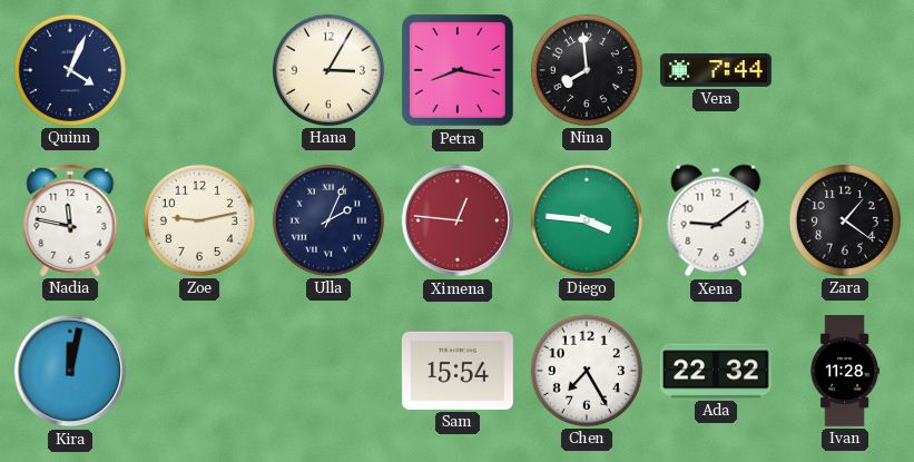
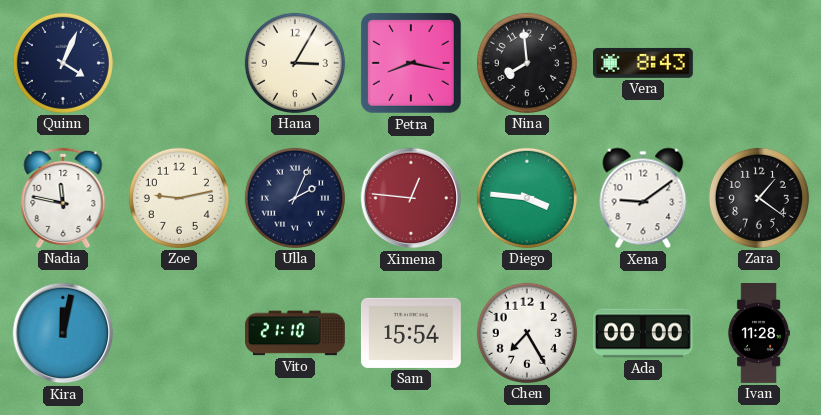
Vera: 7:44 -> 8:43 (643, 63)
Vito: none -> 21:10 (296, 333)
Ada: 22:32 -> 00:00 (643, 333)
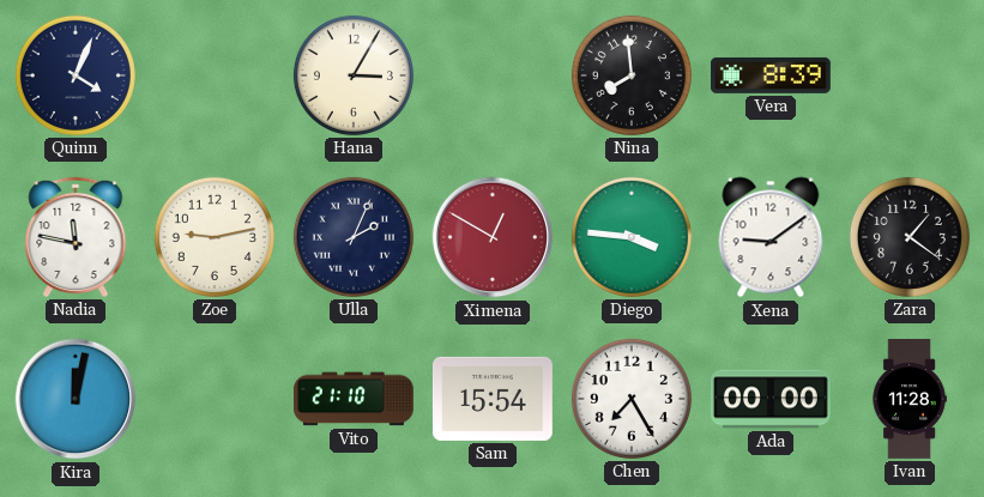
Petra: 8:17 -> none (411, 63)
Vera: 8:43 -> 8:39 (771, 75)
Ximena: 12:46 -> 12:50 (493, 237)
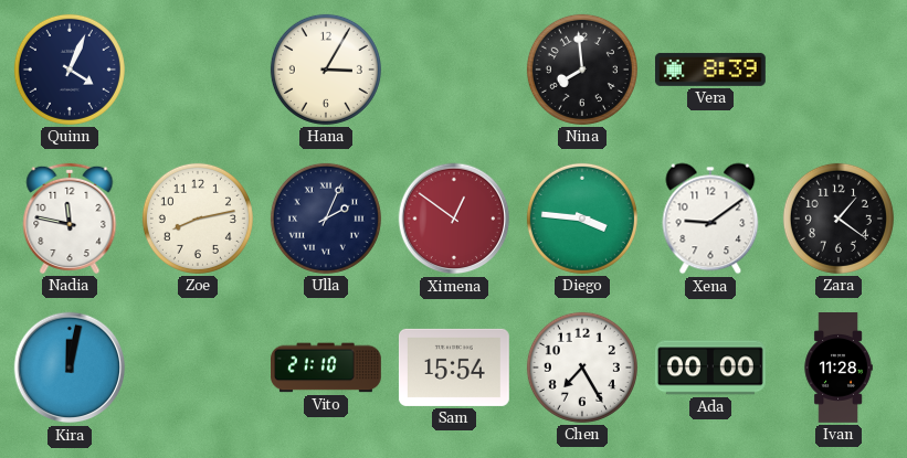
Zoe: 9:13 -> 8:13 (198, 219)
Ximena: 12:50 -> 12:51 (454, 219)
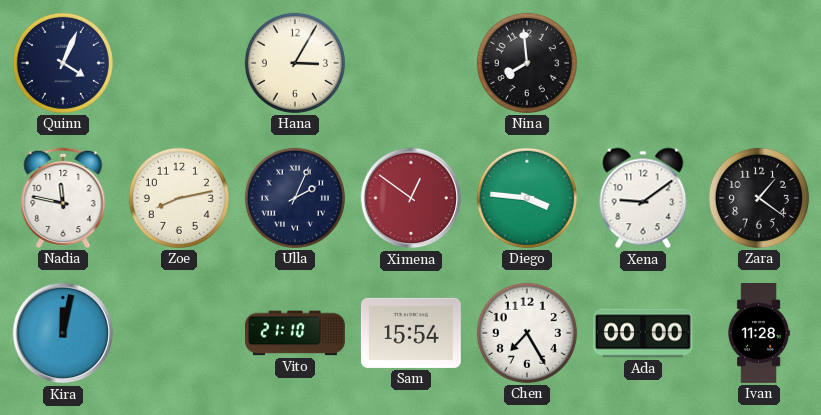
Vera: 8:39 -> none (710, 70)
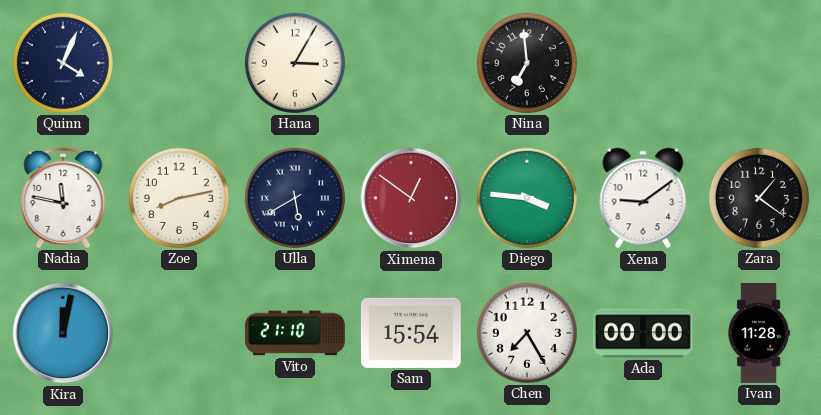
Nina: 7:59 -> 6:59 (527, 63)
Ulla: 2:04 -> 5:40 (295, 198)
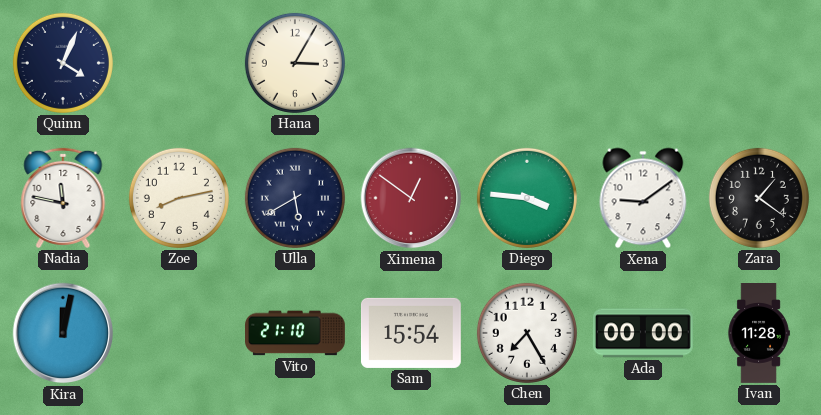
Nina: 6:59 -> none (527, 63)
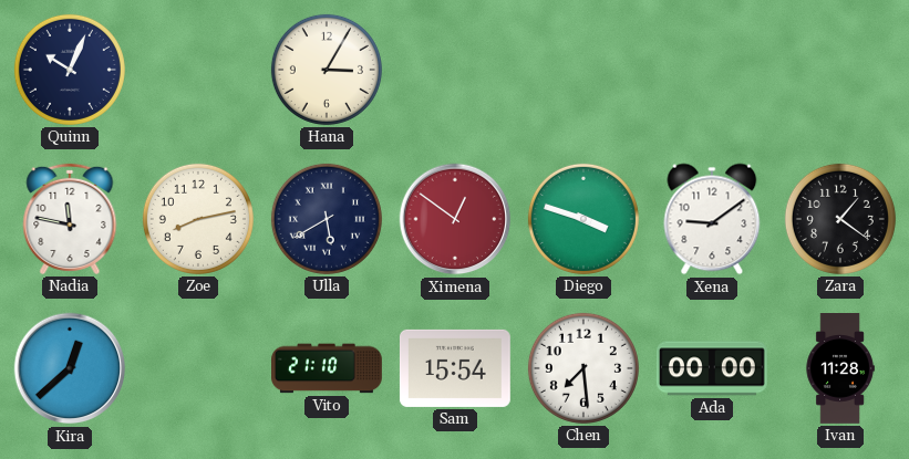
Quinn: 4:04 -> 10:04 (70, 70)
Diego: 3:46 -> 3:48 (583, 219)
Kira: 12:02 -> 12:38 (70, 368)
Chen: 7:25 -> 7:29 (583, 368)
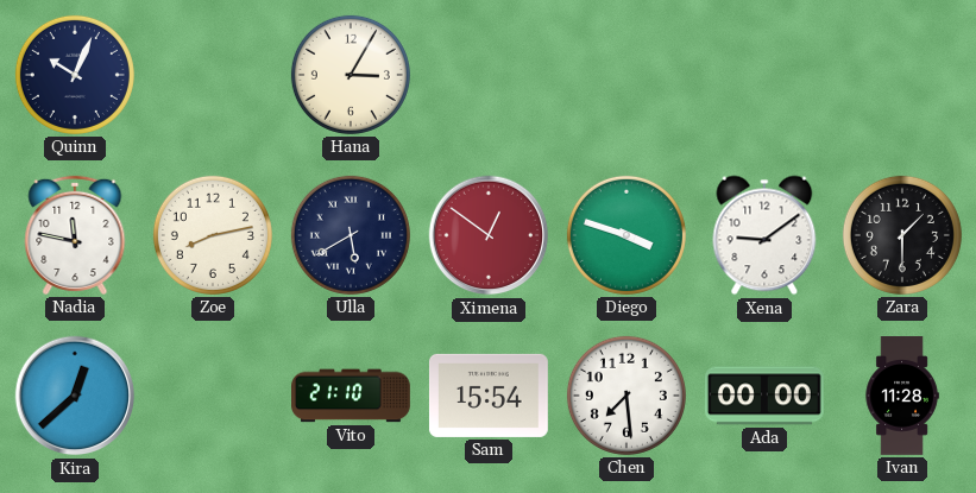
Zara: 1:21 -> 1:30 (902, 235)
